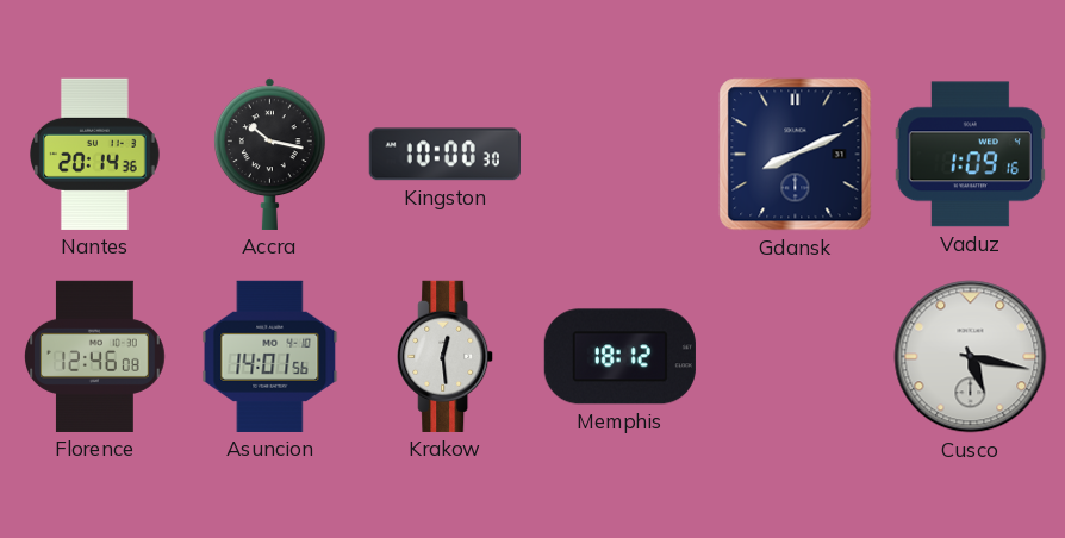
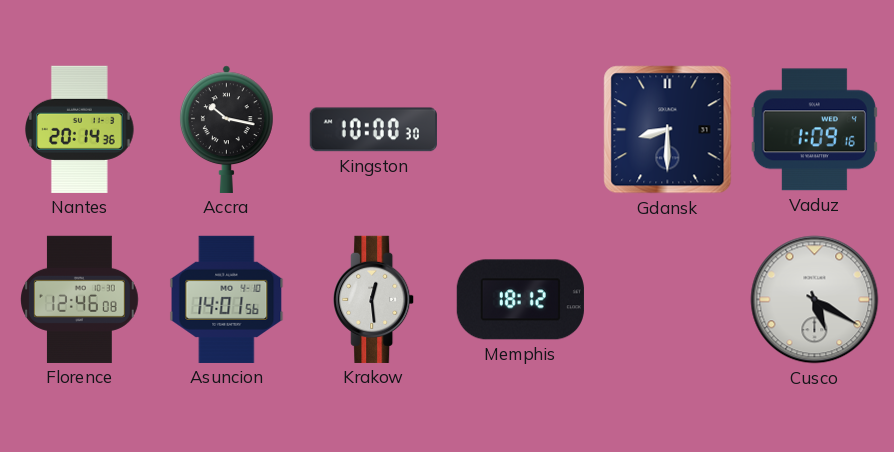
Gdansk: 8:11 -> 8:30 (668, 130)
Cusco: 5:17 -> 5:20 (815, 300)
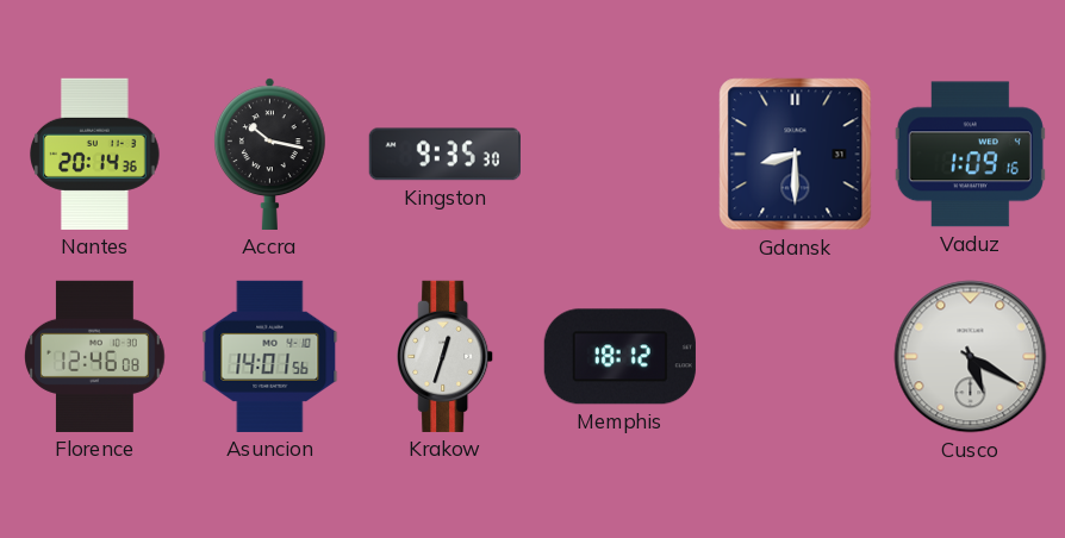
Kingston: 10:00 -> 9:35 (444, 155)
Krakow: 12:29 -> 12:33 (446, 356)
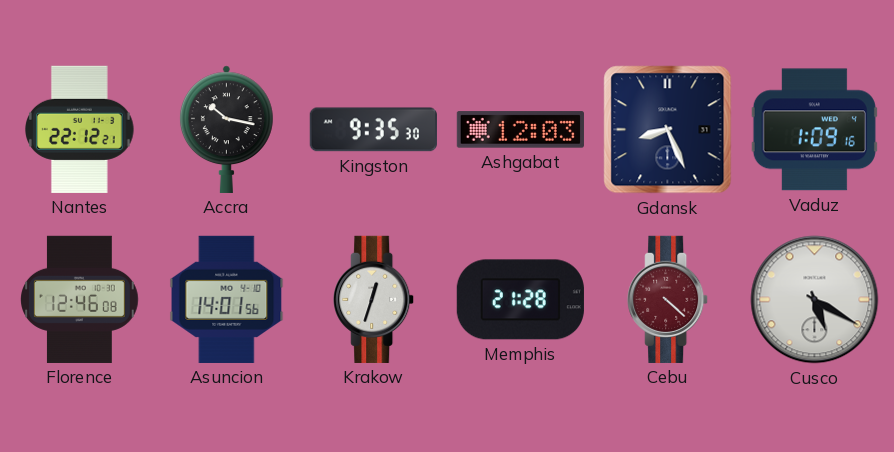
Nantes: 20:14 -> 22:12 (80, 129)
Ashgabat: none -> 12:03 (520, 130)
Gdansk: 8:30 -> 8:26 (668, 130)
Memphis: 18:12 -> 21:28 (520, 300)
Cebu: none -> 4:22 (668, 299)
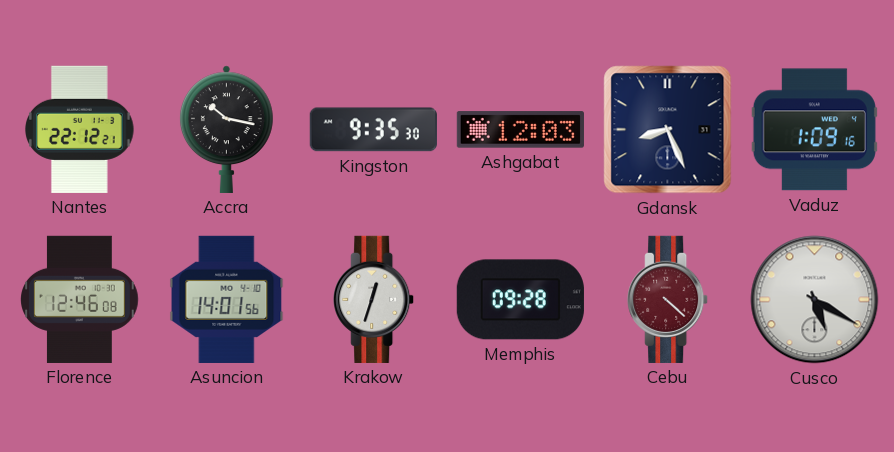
Memphis: 21:28 -> 09:28 (520, 300)
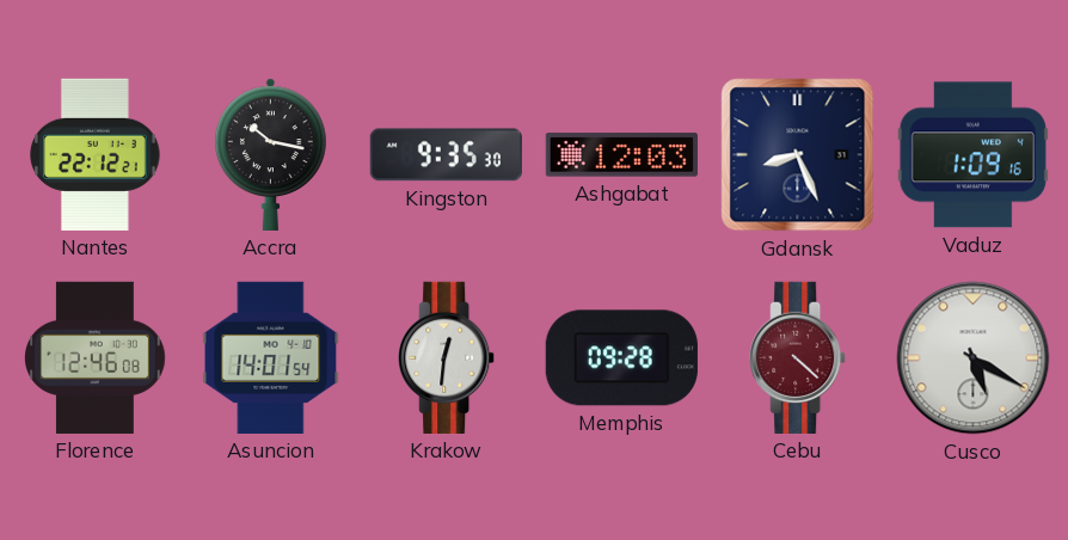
Asuncion: 14:01:56 -> 14:01:54 (271, 357)
Krakow: 12:33 -> 12:31 (447, 357)
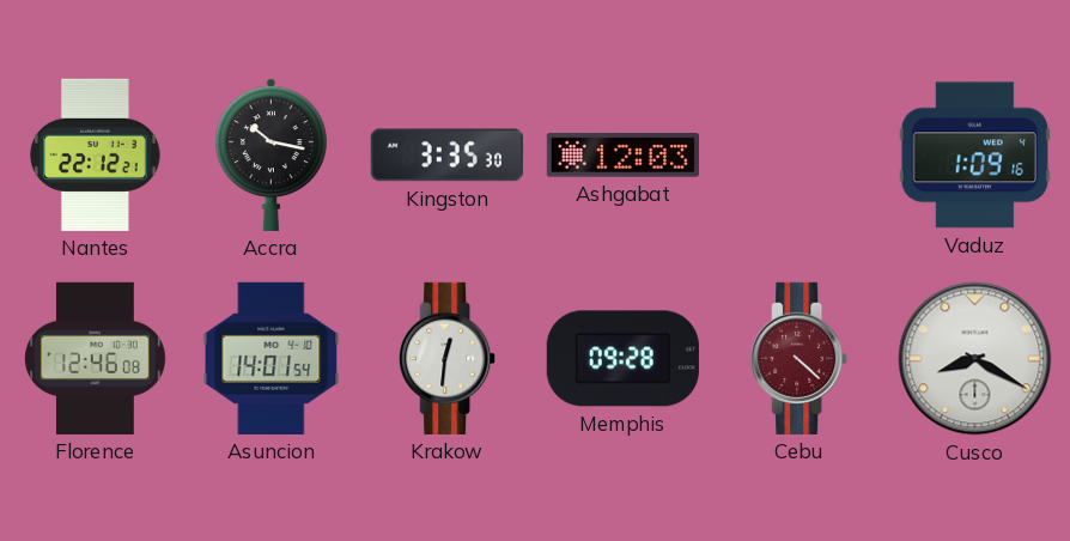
Kingston: 9:35 -> 3:35 (446, 156)
Gdansk: 8:26 -> none (798, 155)
Cusco: 5:20 -> 8:20 (975, 359)
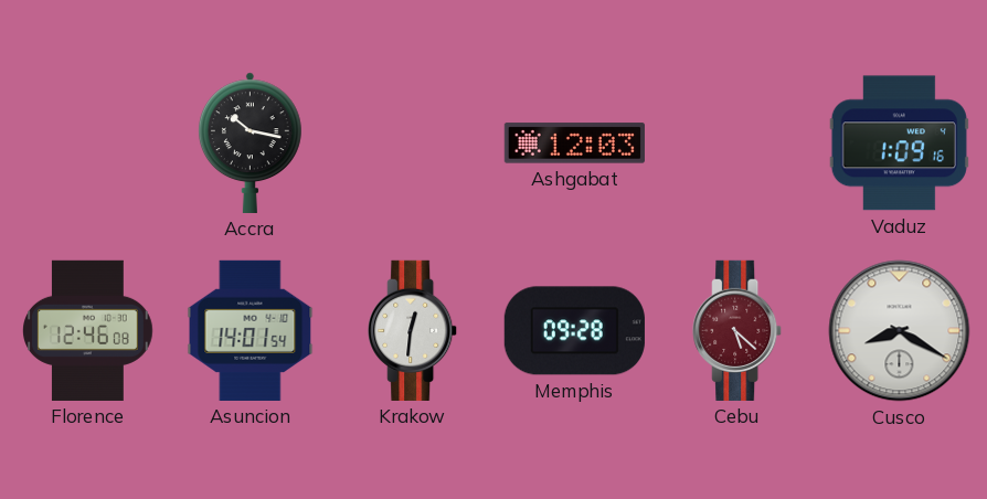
Nantes: 22:12 -> none (96, 154)
Kingston: 3:35 -> none (446, 156)
Cebu: 4:22 -> 5:22 (737, 330)
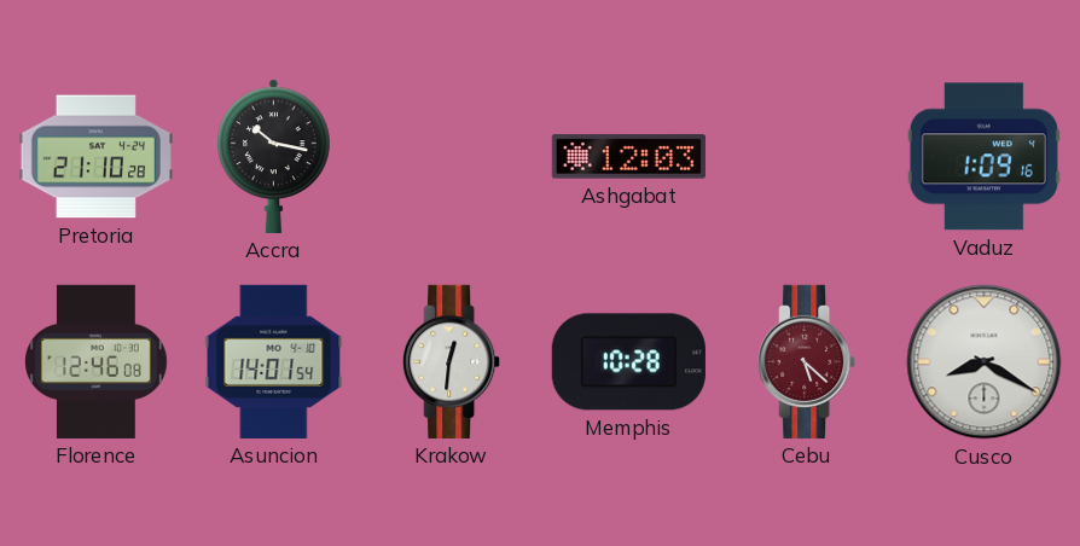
Pretoria: none -> 21:10 (95, 157)
Memphis: 09:28 -> 10:28 (628, 362)
